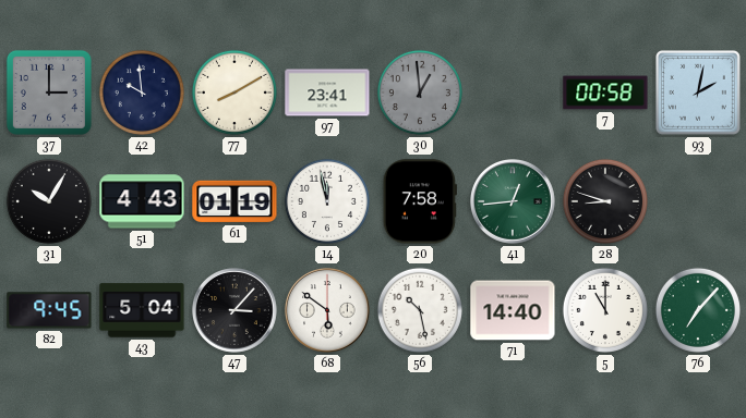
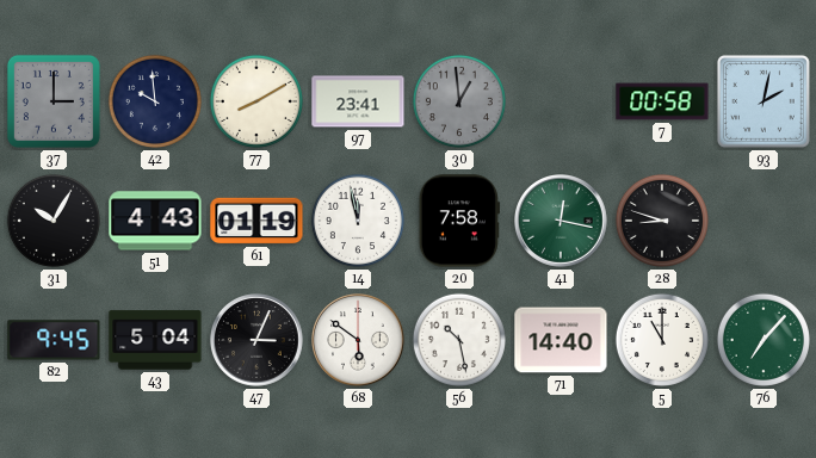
41: 12:44 -> 12:17 (562, 222)
47: 3:07 -> 3:04 (258, 341)
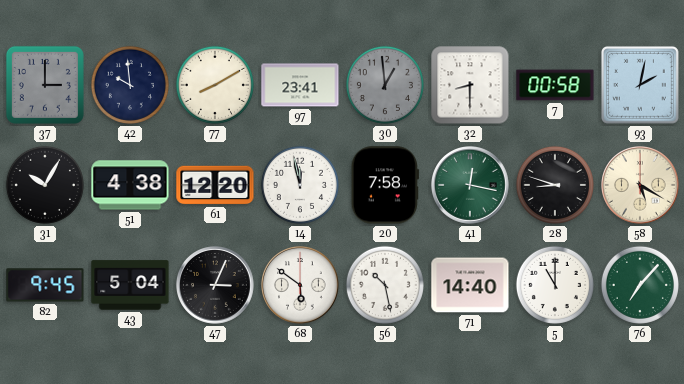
32: none -> 8:30 (470, 85)
51: 4:43 -> 4:38 (130, 185)
61: 01:19 -> 12:20 (215, 185)
58: none -> 5:20 (641, 186)
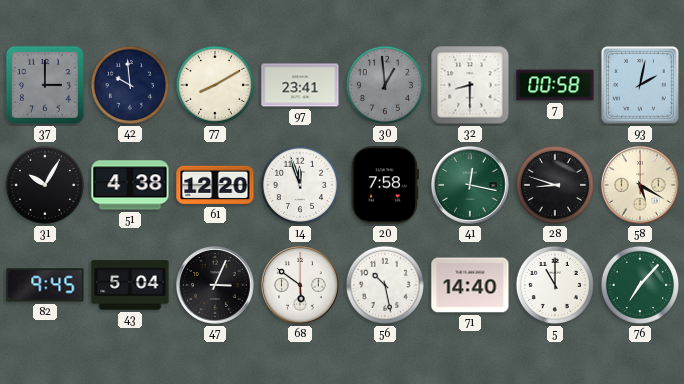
14: 11:58 -> 11:57 (300, 185)
